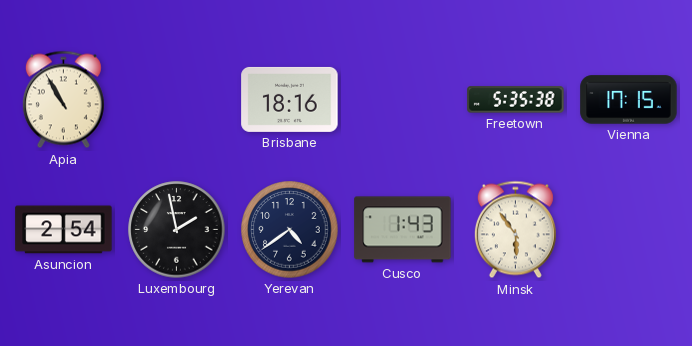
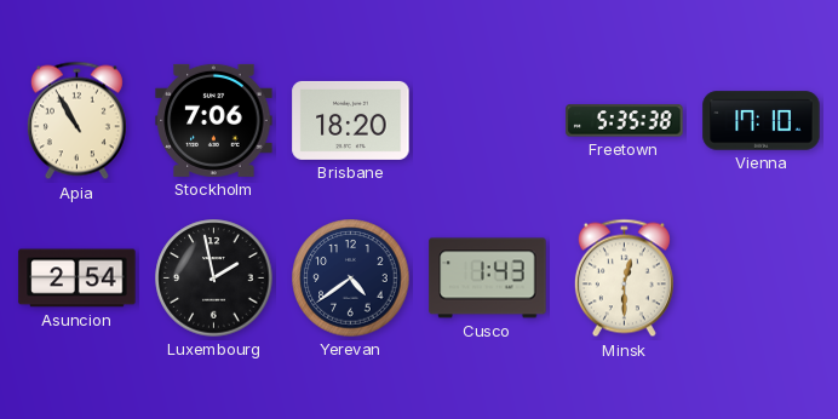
Stockholm: none -> 7:06 (214, 120)
Brisbane: 18:16 -> 18:20 (351, 120)
Vienna: 17:15 -> 17:10 (762, 121)
Minsk: 5:54 -> 12:30 (624, 279)
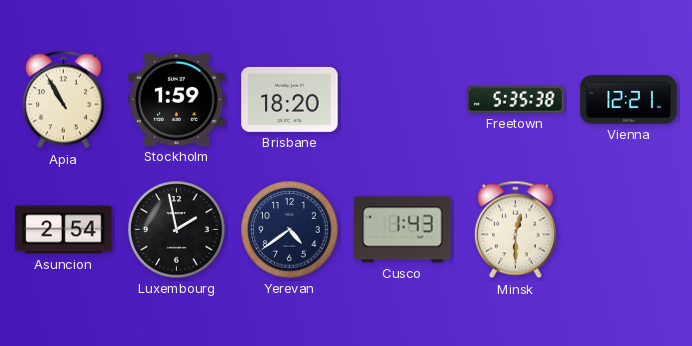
Stockholm: 7:06 -> 1:59 (177, 99)
Vienna: 17:10 -> 12:21 (629, 100)
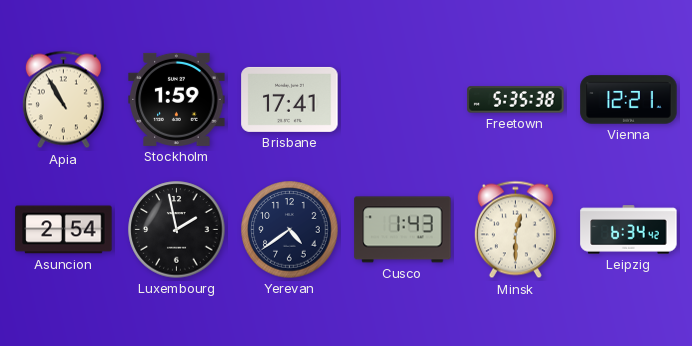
Brisbane: 18:20 -> 17:41 (290, 99)
Leipzig: none -> 6:34 (629, 230)
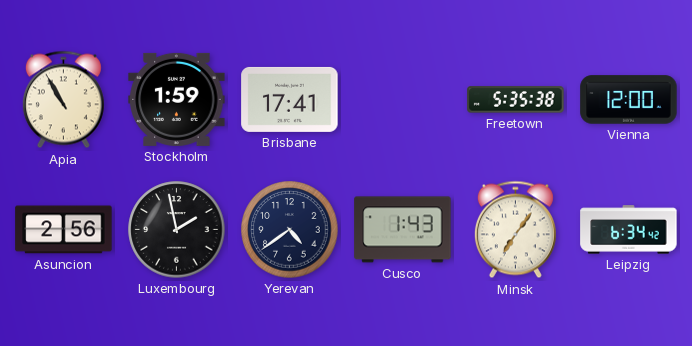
Vienna: 12:21 -> 12:00 (629, 100)
Asuncion: 2:54 -> 2:56 (64, 230)
Minsk: 12:30 -> 7:06 (515, 230)
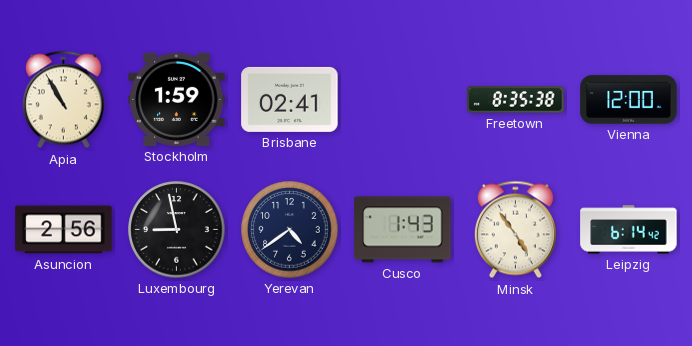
Brisbane: 17:41 -> 02:41 (290, 99)
Freetown: 5:35 -> 8:35 (516, 100)
Luxembourg: 1:58 -> 8:58 (177, 230)
Minsk: 7:06 -> 4:54 (515, 230)
Leipzig: 6:34 -> 6:14 (629, 230)
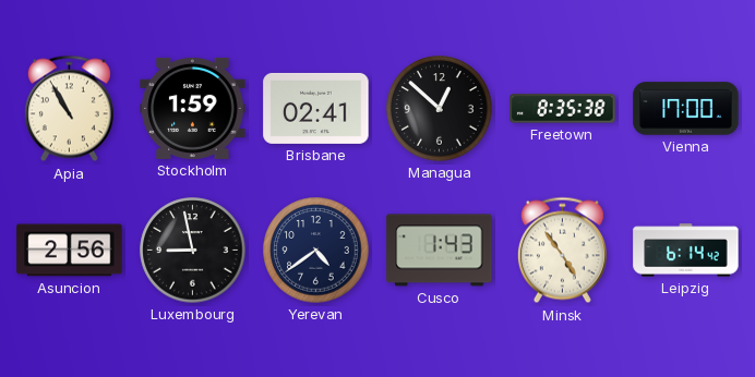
Managua: none -> 12:52 (440, 109)
Vienna: 12:00 -> 17:00 (686, 109)
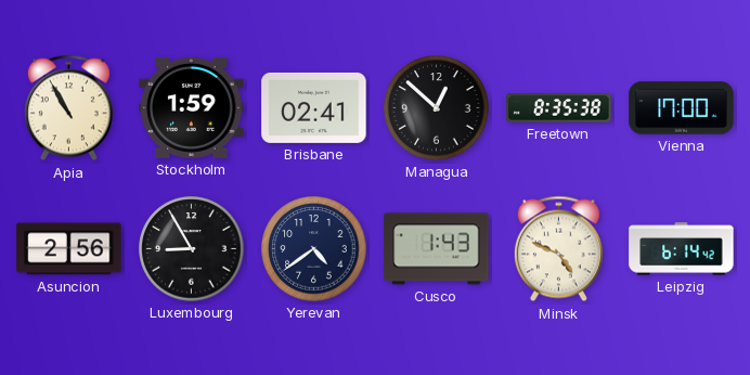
Luxembourg: 8:58 -> 8:55 (192, 249)
Minsk: 4:54 -> 4:49 (558, 249)
